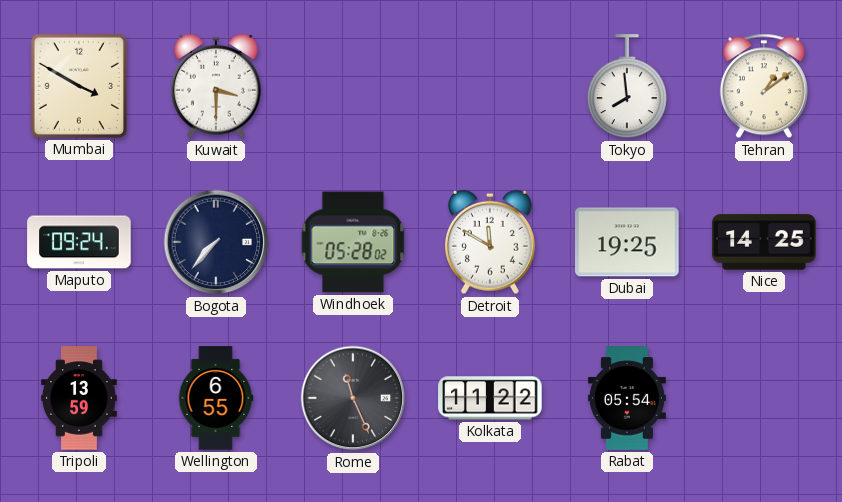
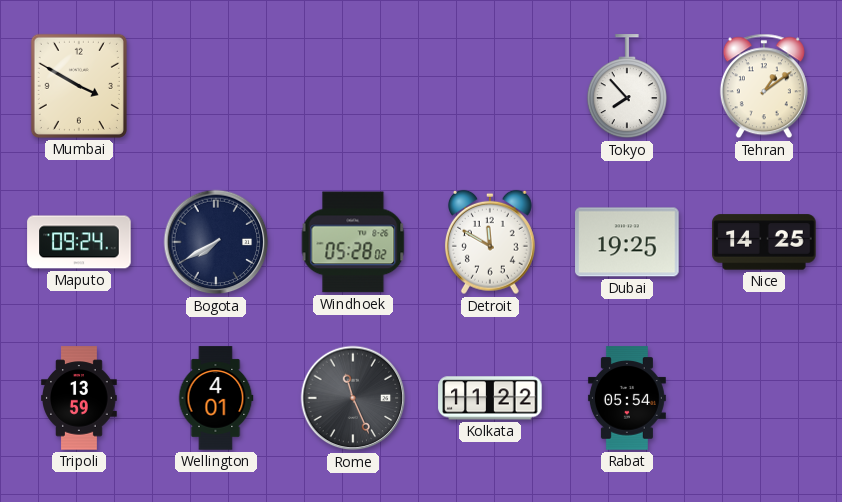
Kuwait: 3:30 -> none (216, 86)
Tokyo: 7:59 -> 7:53 (627, 87)
Bogota: 7:37 -> 7:40 (216, 242)
Wellington: 6:55 -> 4:01 (216, 398)
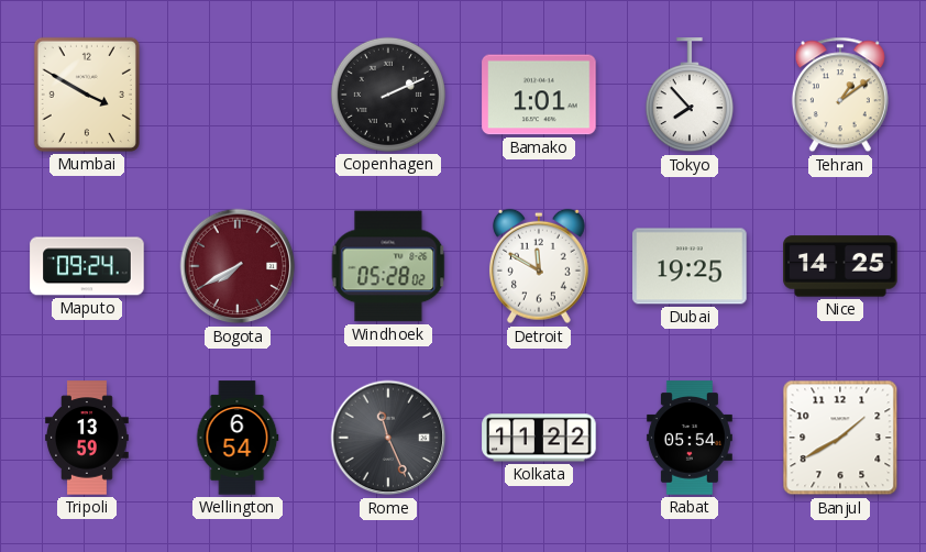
Copenhagen: none -> 2:11 (388, 95)
Bamako: none -> 1:01 (539, 95)
Bogota dial: navy -> burgundy (238, 266)
Wellington: 4:01 -> 6:54 (238, 438)
Banjul: none -> 1:40 (840, 438)
